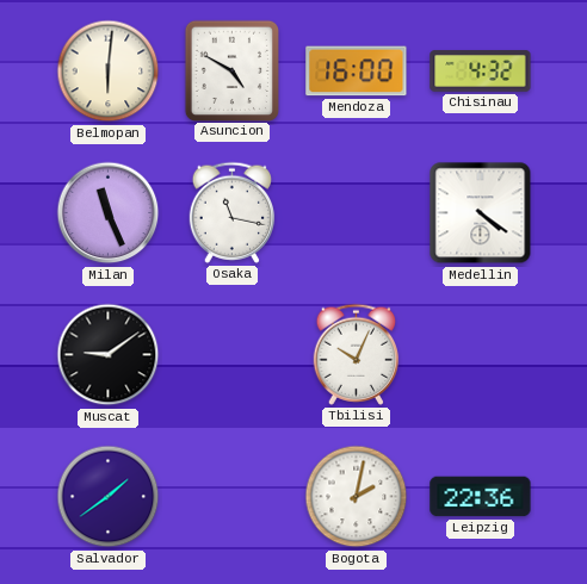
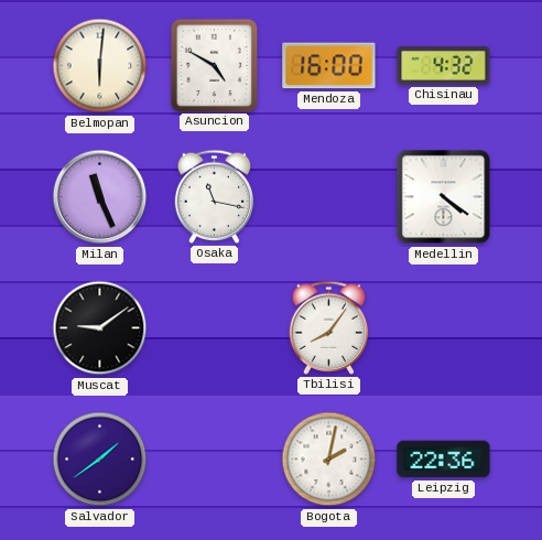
Tbilisi: 10:04 -> 8:06 (329, 327)
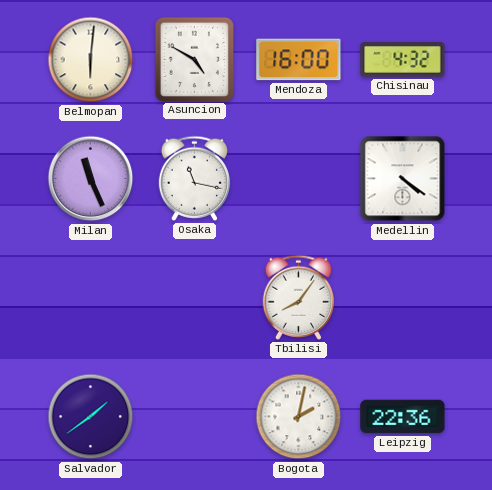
Muscat: 9:09 -> none (100, 328)
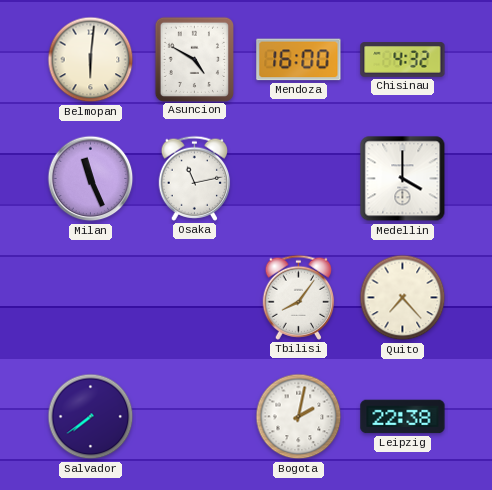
Osaka: 11:17 -> 11:13 (195, 178)
Medellin: 4:21 -> 4:00 (403, 179)
Quito: none -> 7:23 (403, 298)
Salvador: 1:39 -> 7:39 (91, 417)
Leipzig: 22:36 -> 22:38 (403, 417)
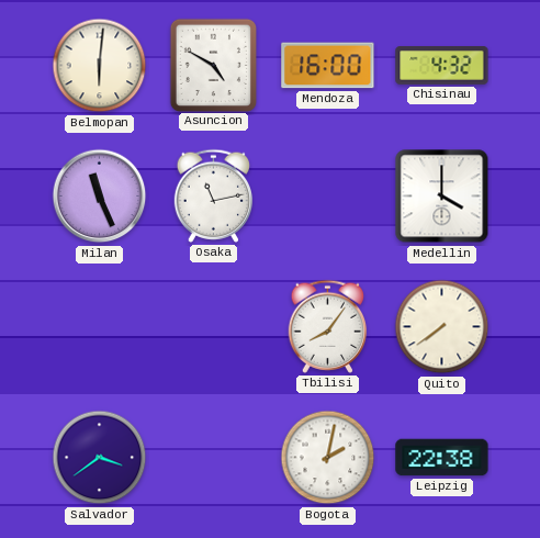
Quito: 7:23 -> 7:39 (442, 327)
Salvador: 7:39 -> 3:39 (100, 458)
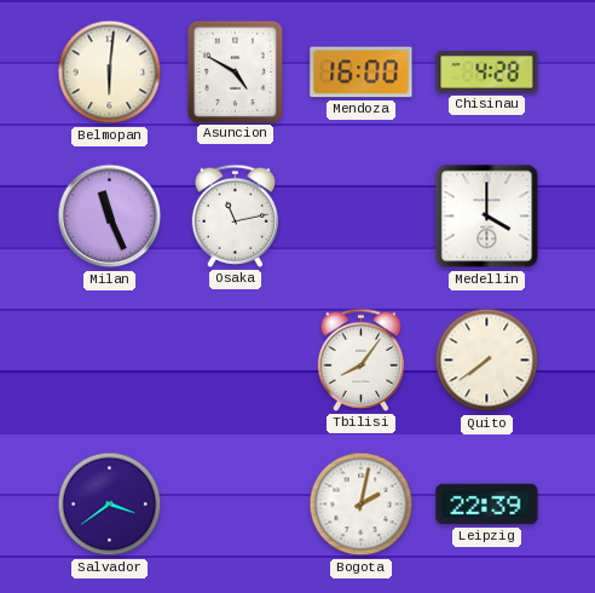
Chisinau: 4:32 -> 4:28 (487, 73)
Leipzig: 22:38 -> 22:39 (487, 505)
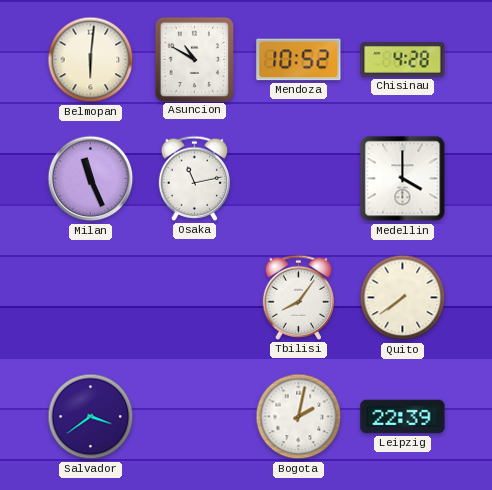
Asuncion: 4:50 -> 10:50 (194, 59)
Mendoza: 16:00 -> 10:52 (299, 60)
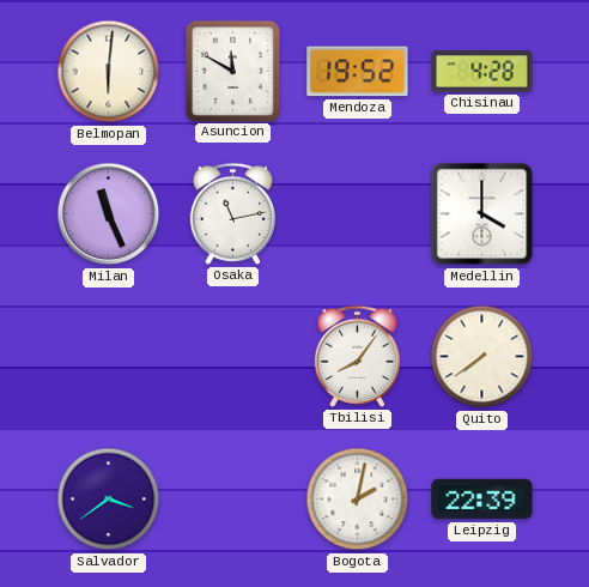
Asuncion: 10:50 -> 11:50 (232, 71)
Mendoza: 10:52 -> 19:52 (358, 72)
